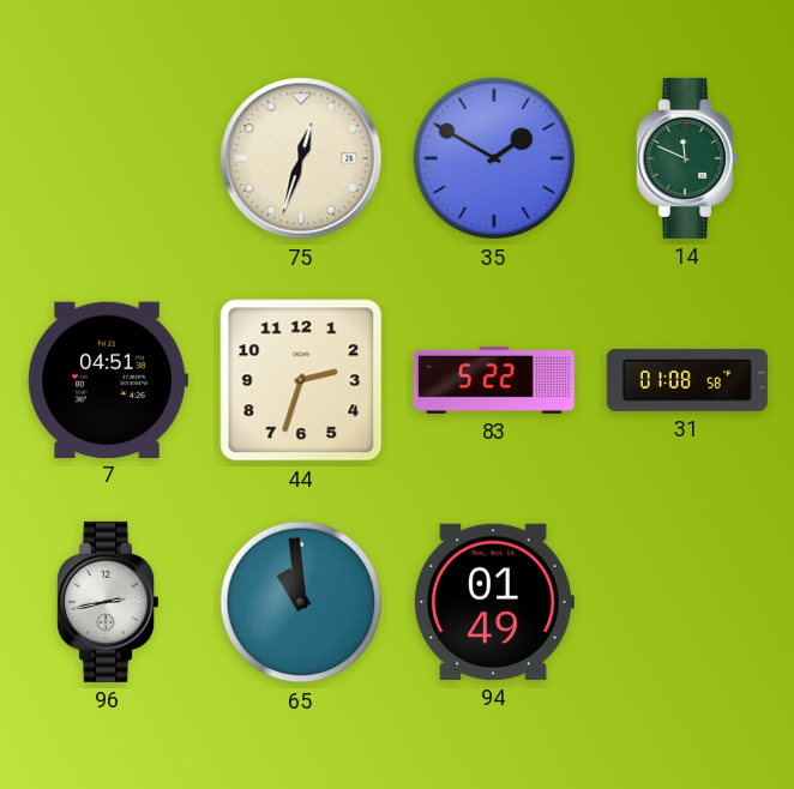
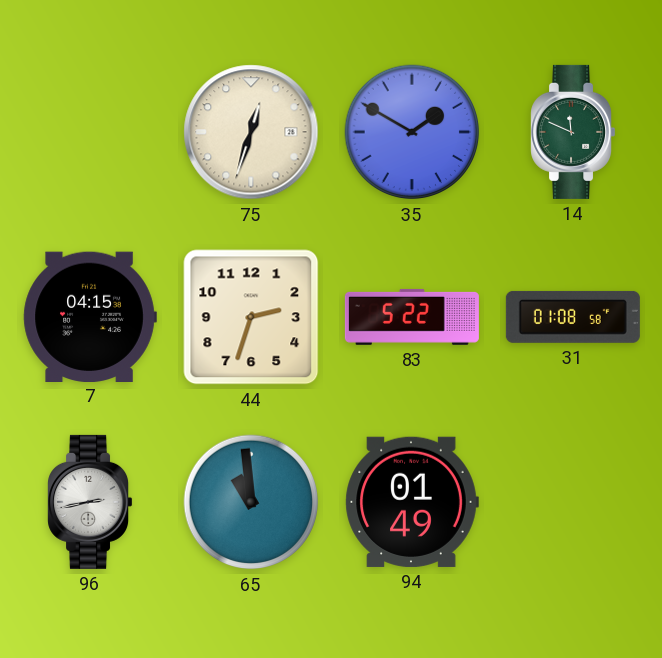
7: 04:51 -> 04:15 (90, 316)
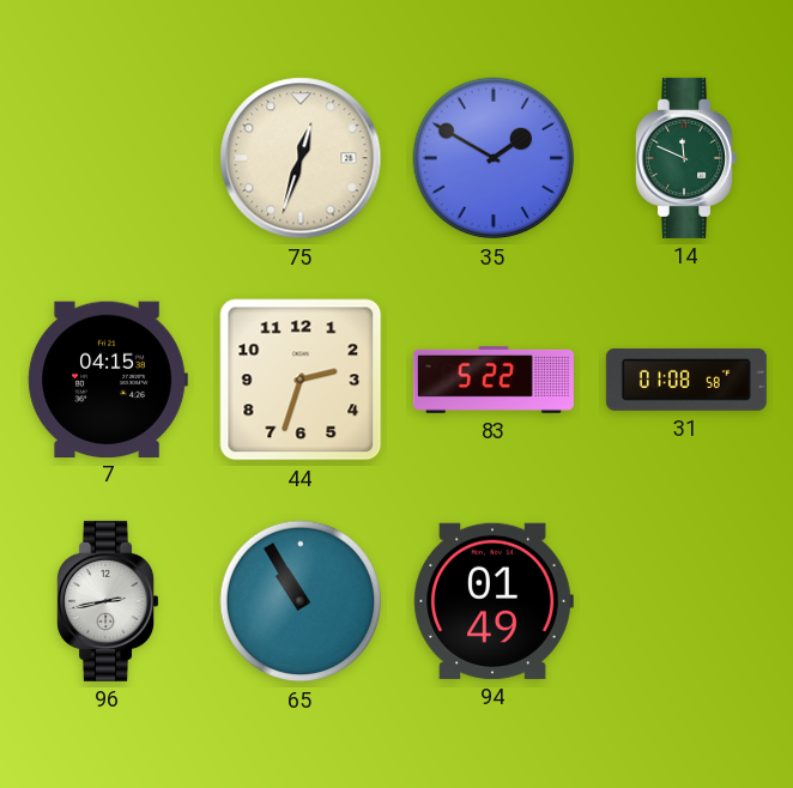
65: 10:59 -> 10:55 (301, 601)
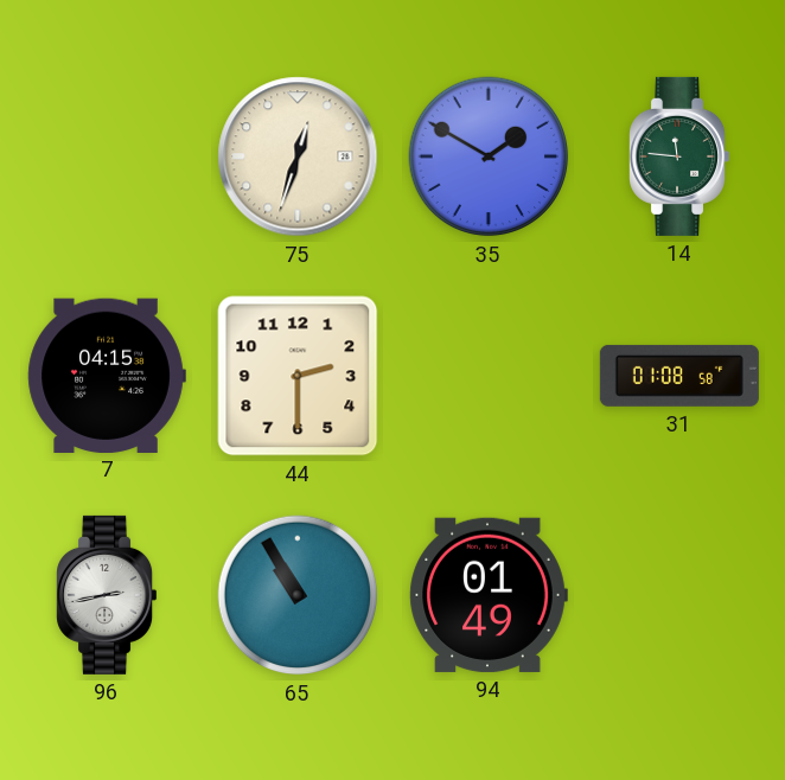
14: 11:49 -> 11:46 (679, 156)
44: 2:33 -> 2:30 (298, 376)
83: 5:22 -> none (494, 380)
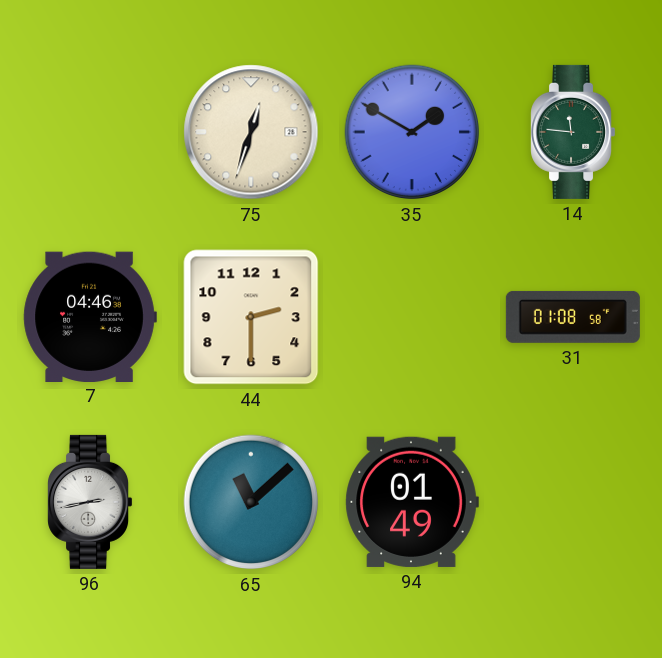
7: 04:15 -> 04:46 (90, 316)
65: 10:55 -> 11:08 (251, 502)
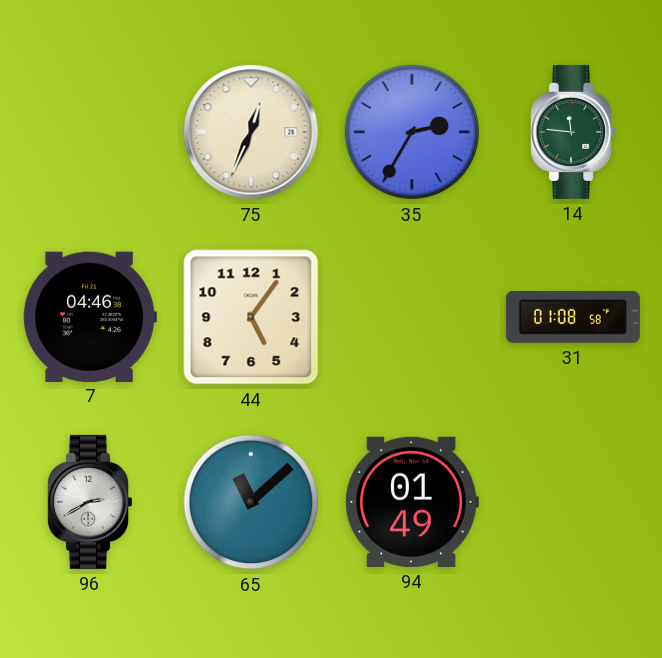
75: 12:33 -> 12:34 (251, 132)
35: 1:50 -> 2:35 (412, 132)
44: 2:30 -> 5:06 (251, 317)
96: 2:43 -> 2:40 (90, 502)
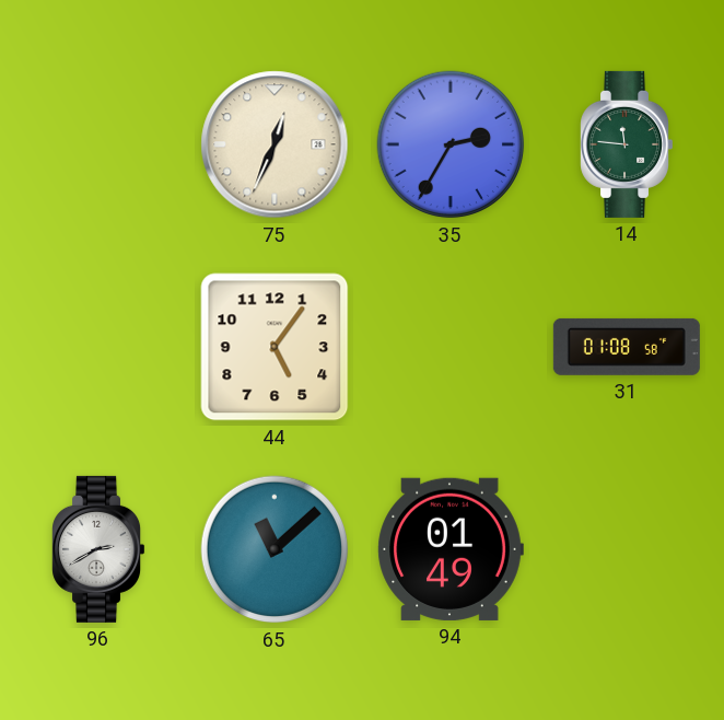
7: 04:46 -> none (90, 316)
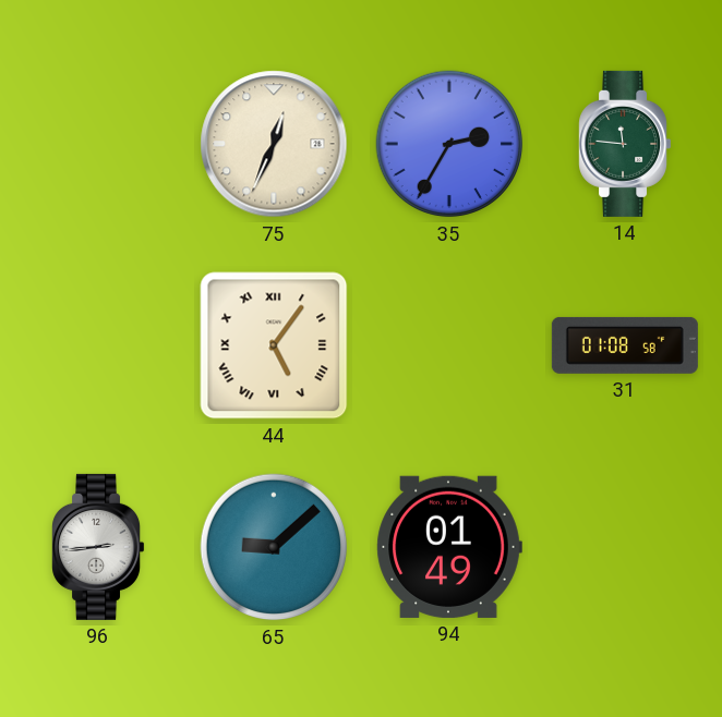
44 numerals: Arabic -> Roman (274, 345)
96: 2:40 -> 2:44 (98, 547)
65: 11:08 -> 9:08 (274, 547)
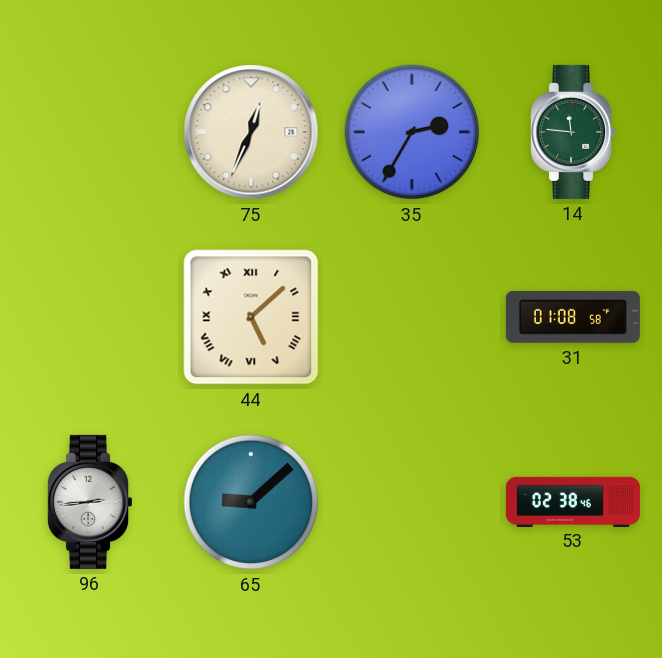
44: 5:06 -> 5:08 (251, 317)
94: 01:49 -> none (449, 547)
53: none -> 02:38 (573, 501)
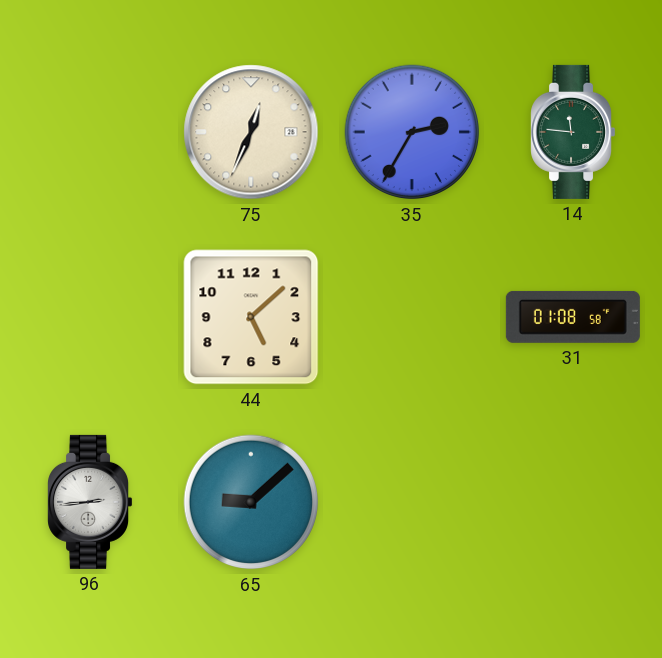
44 numerals: Roman -> Arabic (251, 317)
53: 02:38 -> none (573, 501)
